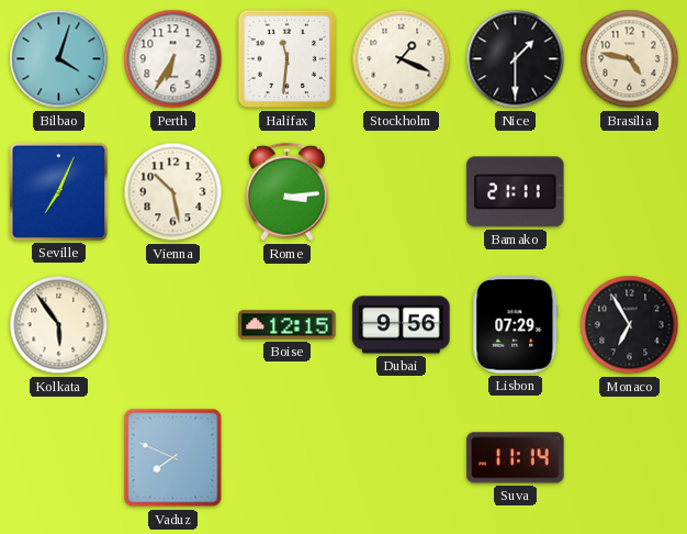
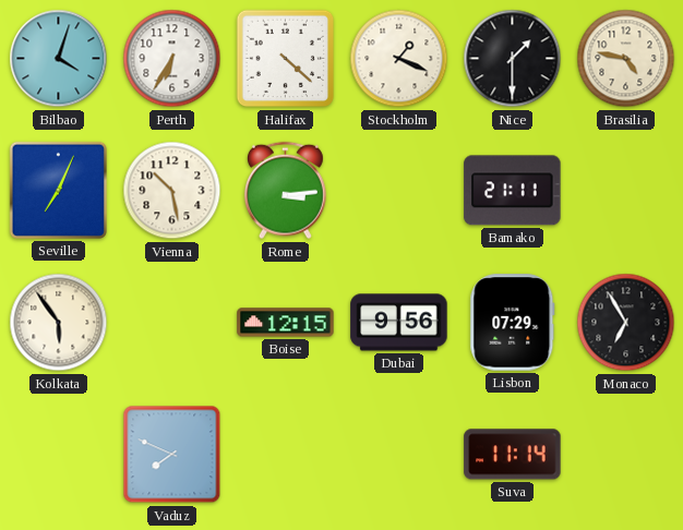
Halifax: 11:31 -> 4:22 (286, 59)
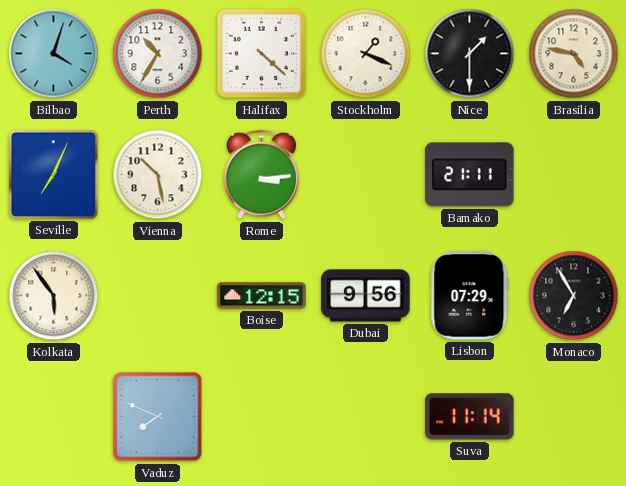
Perth: 6:35 -> 10:35 (158, 54)
